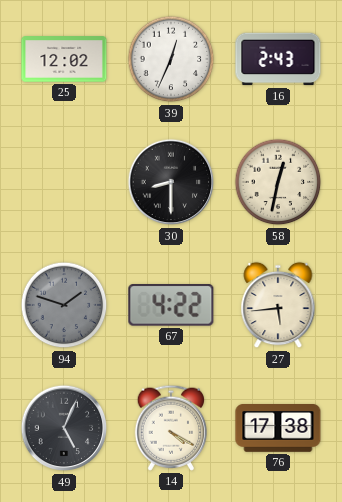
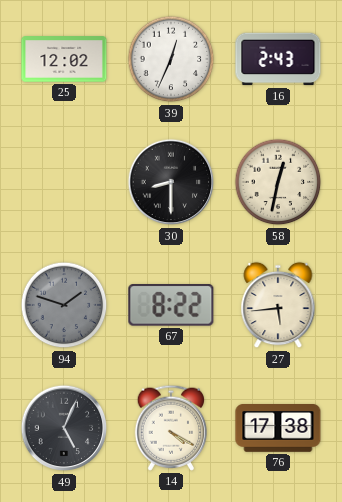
67: 4:22 -> 8:22 (171, 305)
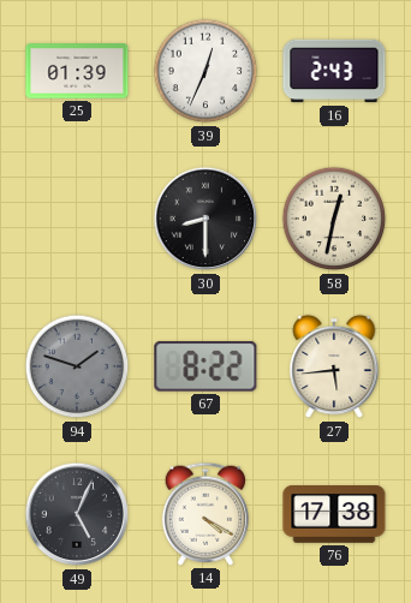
25: 12:02 -> 01:39 (77, 71)
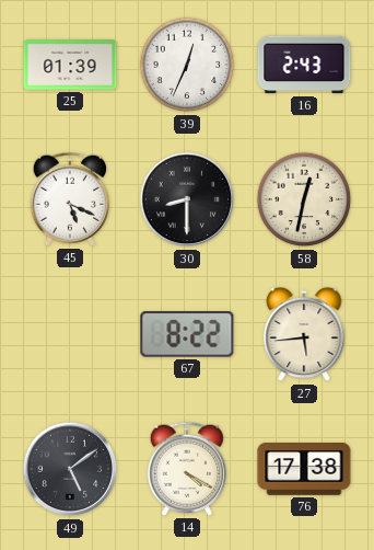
45: none -> 5:19 (69, 199)
94: 1:48 -> none (77, 366)
49: 5:04 -> 5:09 (70, 469)
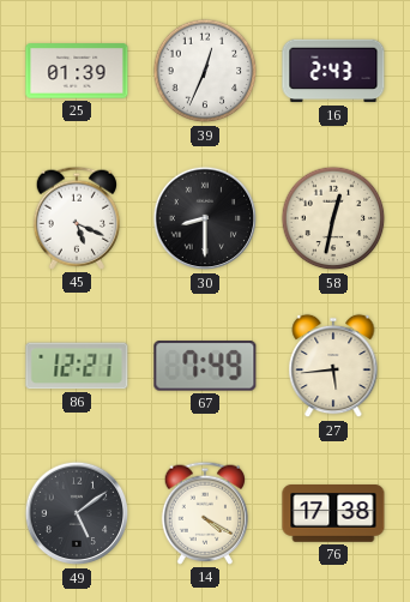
86: none -> 12:21 (77, 366)
67: 8:22 -> 7:49 (205, 366)
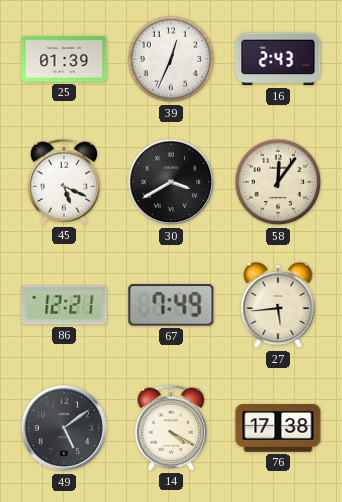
30: 8:30 -> 3:40 (171, 182)
58: 12:32 -> 12:06 (278, 182)
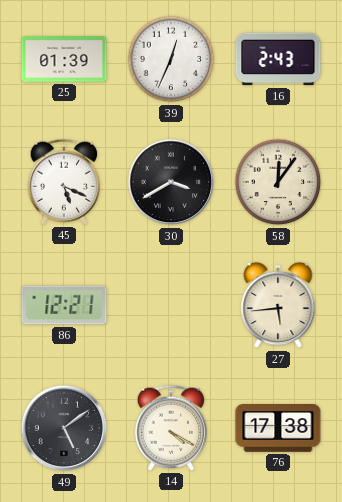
67: 7:49 -> none (171, 305)
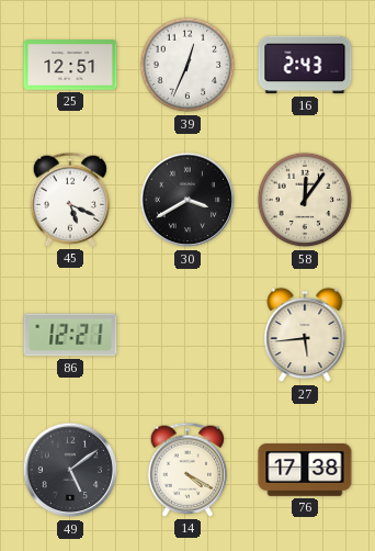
25: 01:39 -> 12:51 (70, 65)
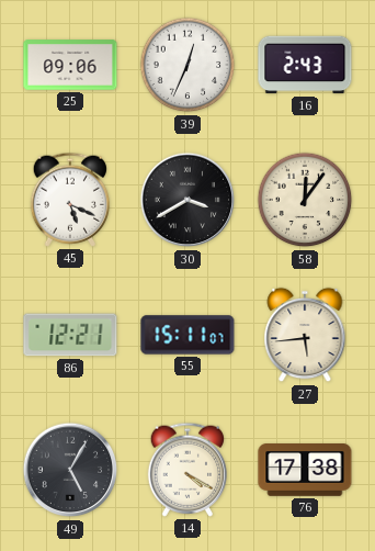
25: 12:51 -> 09:06 (70, 65)
55: none -> 15:11 (187, 335)
49: 5:09 -> 5:05 (70, 470)
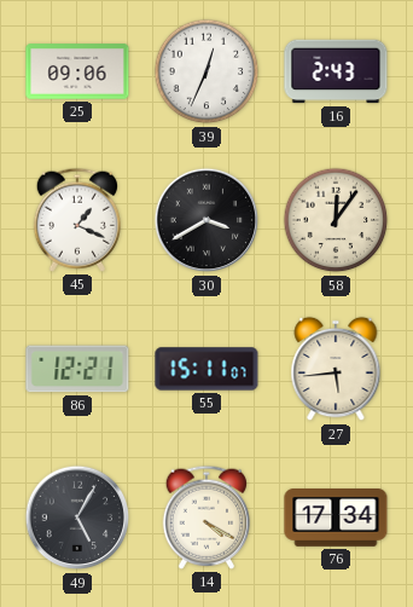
45: 5:19 -> 1:19 (76, 220)
76: 17:38 -> 17:34 (336, 518)
